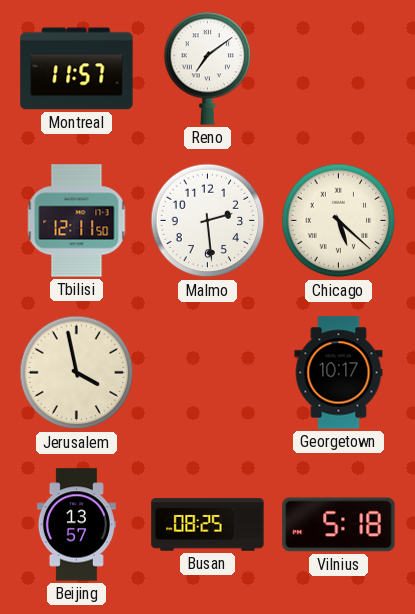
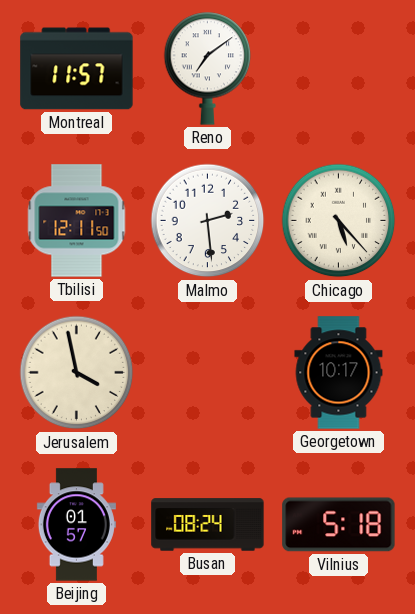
Chicago: 5:22 -> 5:23 (339, 221)
Beijing: 13:57 -> 01:57 (76, 525)
Busan: 08:25 -> 08:24 (208, 525)
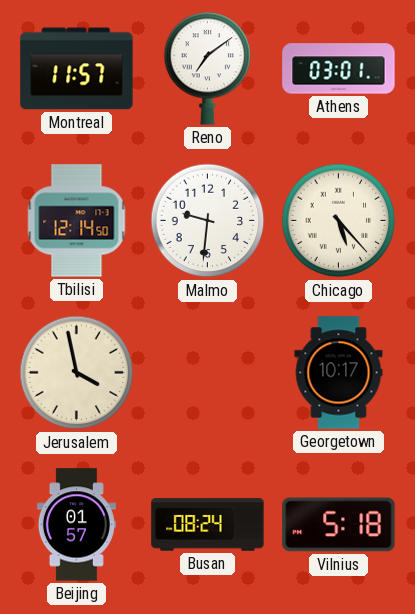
Athens: none -> 03:01 (339, 69)
Tbilisi: 12:11 -> 12:14 (77, 221)
Malmo: 2:29 -> 9:31 (208, 221)
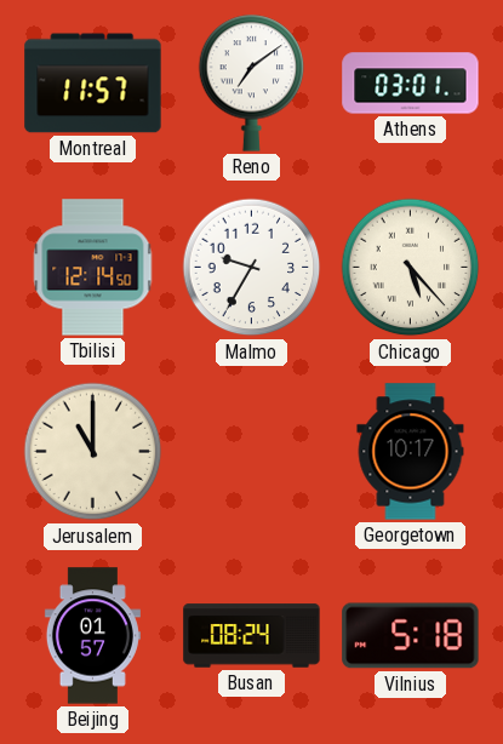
Malmo: 9:31 -> 9:35 (252, 268)
Jerusalem: 3:58 -> 11:00 (93, 452)
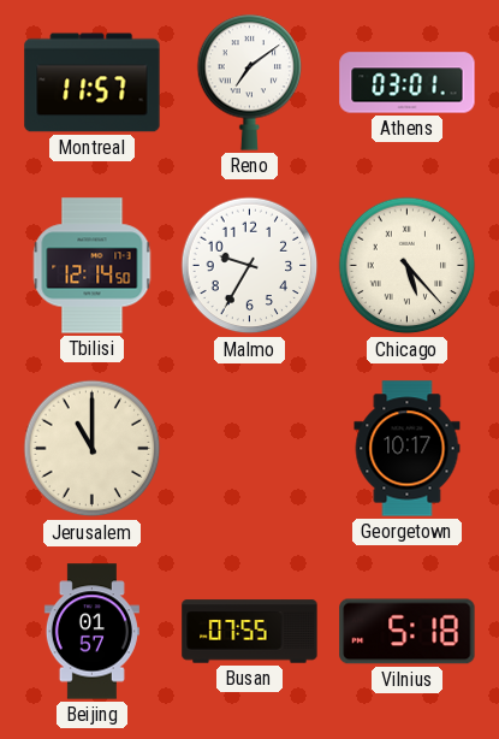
Busan: 08:24 -> 07:55 (250, 632)
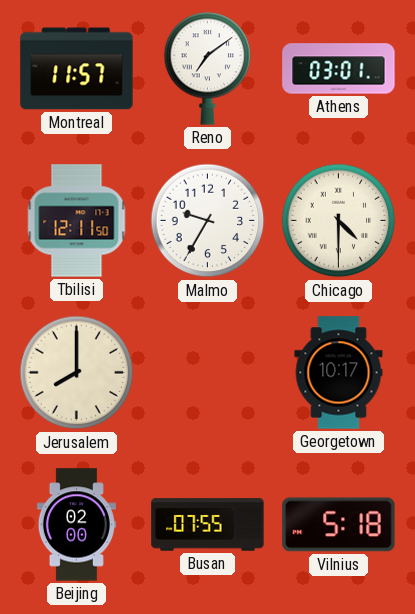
Tbilisi: 12:14 -> 12:11 (77, 221)
Chicago: 5:23 -> 4:30 (339, 221)
Jerusalem: 11:00 -> 8:00 (77, 373)
Beijing: 01:57 -> 02:00 (76, 525)
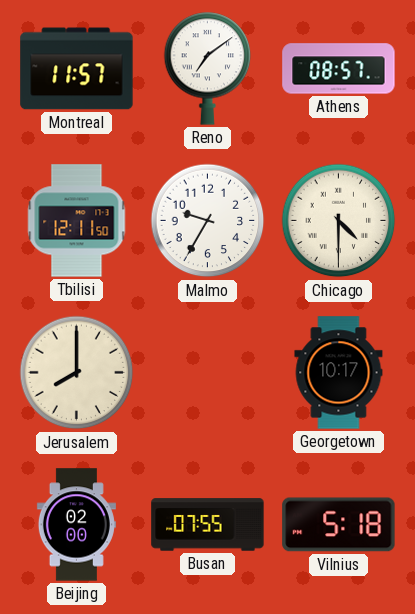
Athens: 03:01 -> 08:57 (339, 69)
